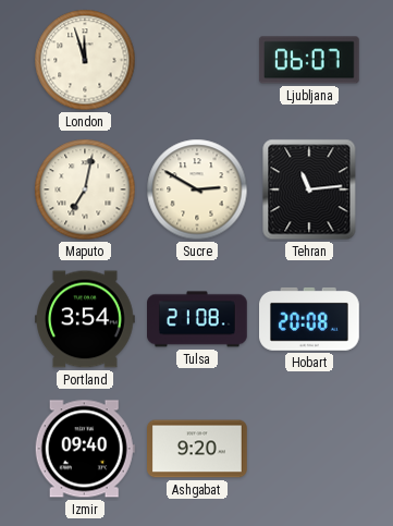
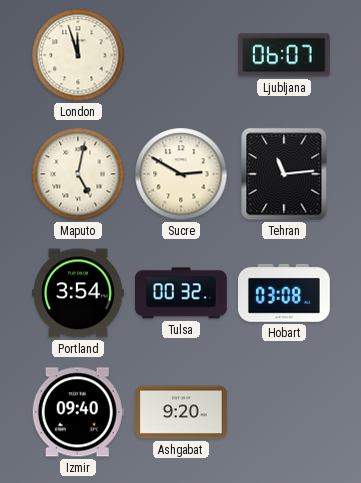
Maputo: 7:02 -> 5:02 (78, 174)
Tulsa: 21:08 -> 00:32 (182, 293)
Hobart: 20:08 -> 03:08 (285, 293)
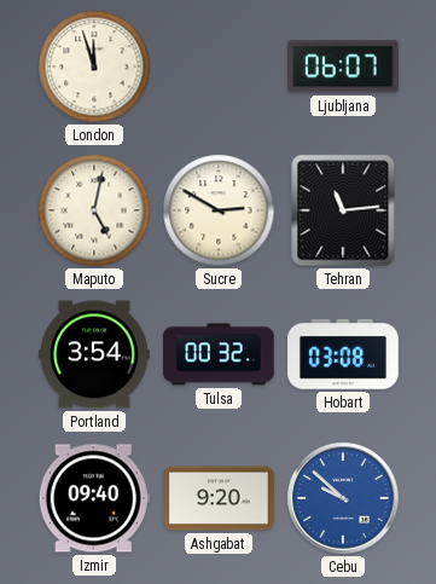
Cebu: none -> 9:52 (343, 498)
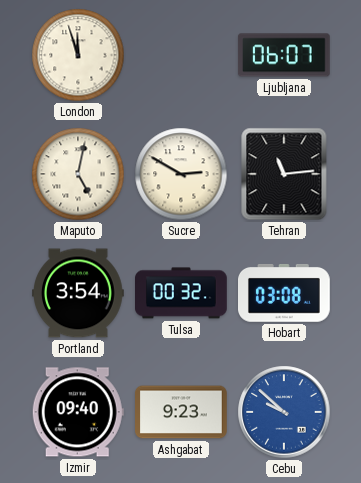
Ashgabat: 9:20 -> 9:23 (182, 412)
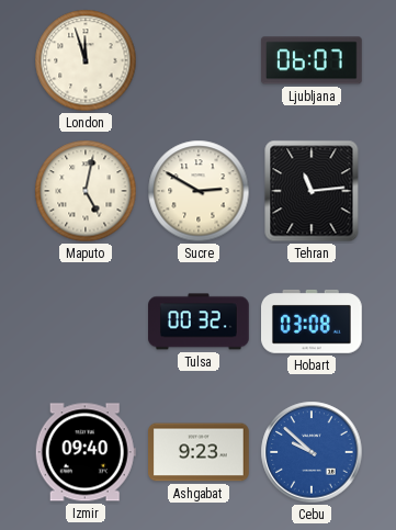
Portland: 3:54 -> none (79, 293)
